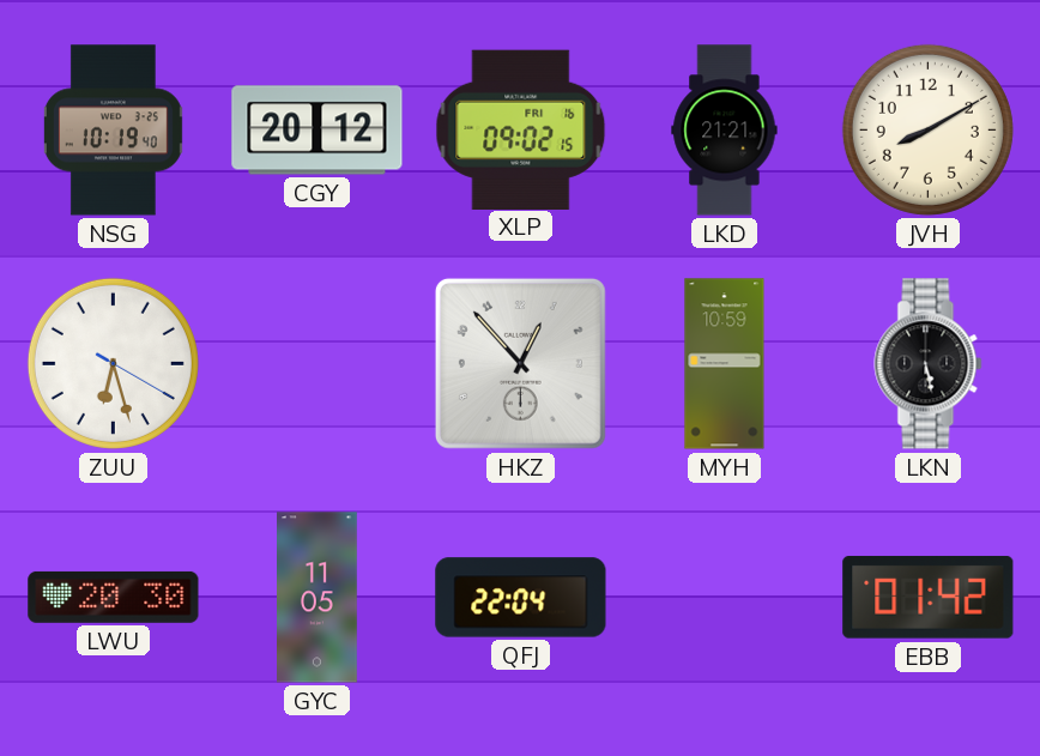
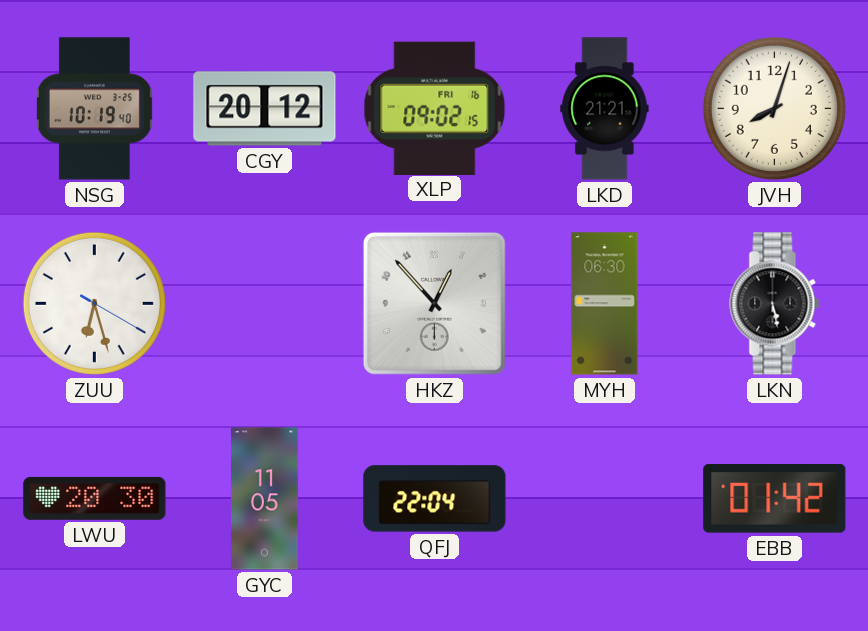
JVH: 8:10 -> 8:03 (774, 108)
MYH: 10:59 -> 06:30 (605, 304)
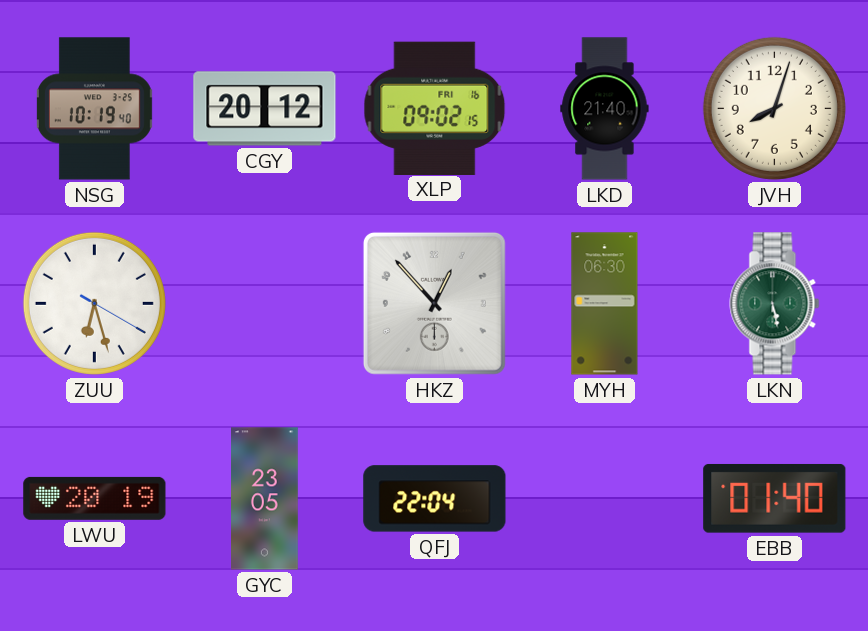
LKD: 21:21 -> 21:40 (605, 109)
LKN dial: black -> green (775, 304)
LWU: 20:30 -> 20:19 (95, 498)
GYC: 11:05 -> 23:05 (265, 499)
EBB: 01:42 -> 01:40 (775, 498)
